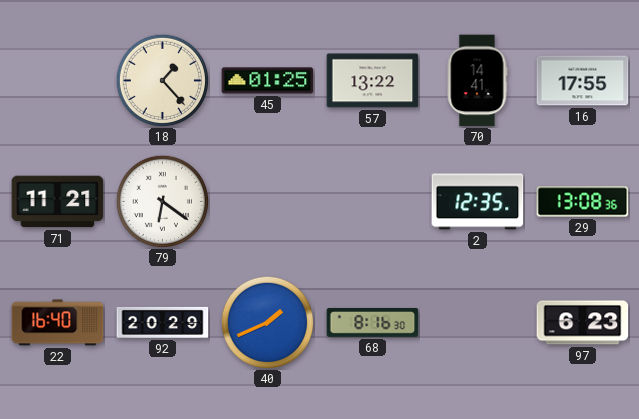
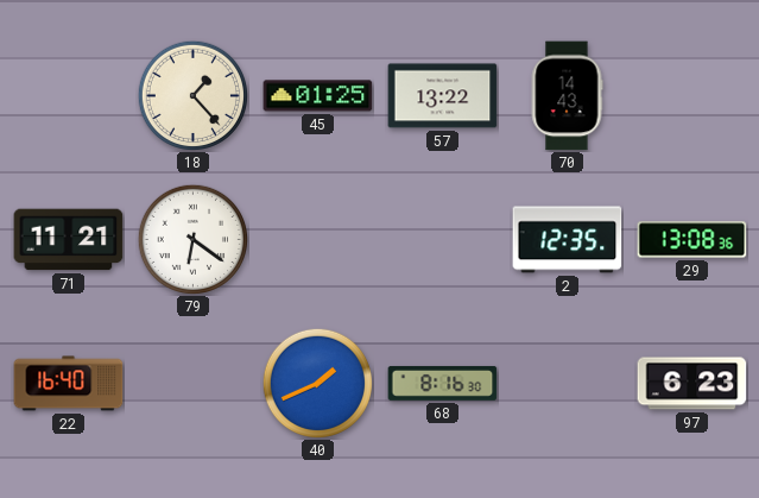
70: 14:41 -> 14:43 (567, 96)
16: 17:55 -> none (583, 81)
92: 20:29 -> none (163, 322)
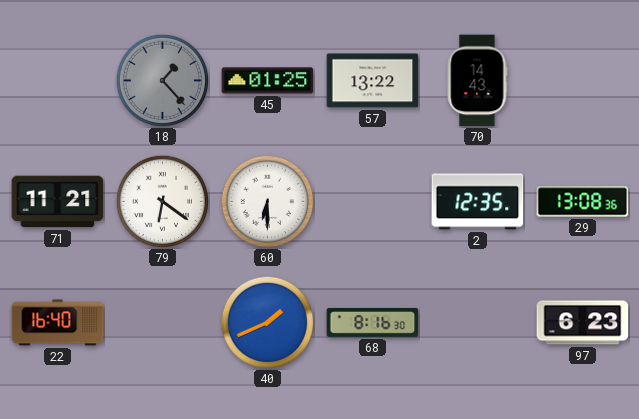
18 dial: cream -> grey (162, 80)
60: none -> 6:30 (267, 201)
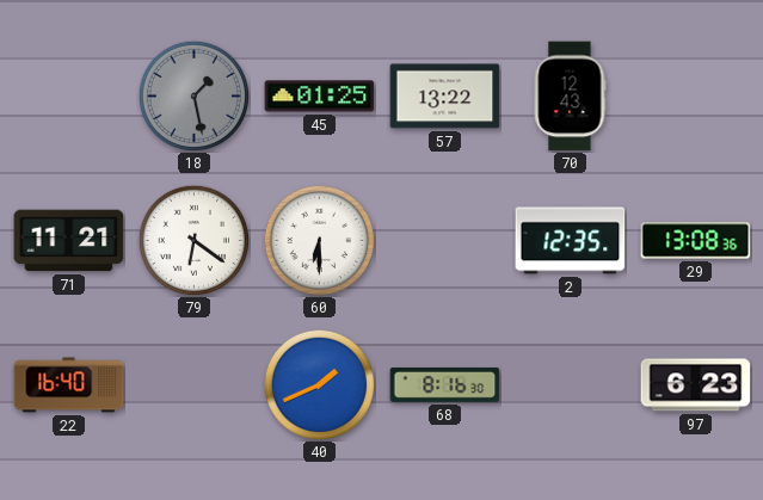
18: 1:23 -> 1:28 (193, 95)
70: 14:43 -> 12:43 (570, 97)
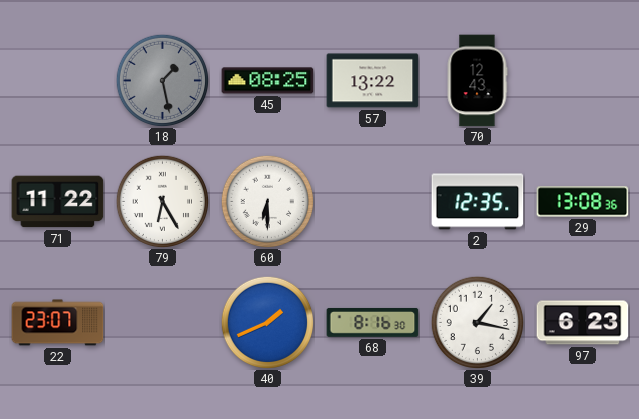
45: 01:25 -> 08:25 (268, 81)
71: 11:21 -> 11:22 (58, 202)
79: 6:21 -> 6:25 (162, 201)
22: 16:40 -> 23:07 (58, 323)
39: none -> 1:17 (477, 322)
